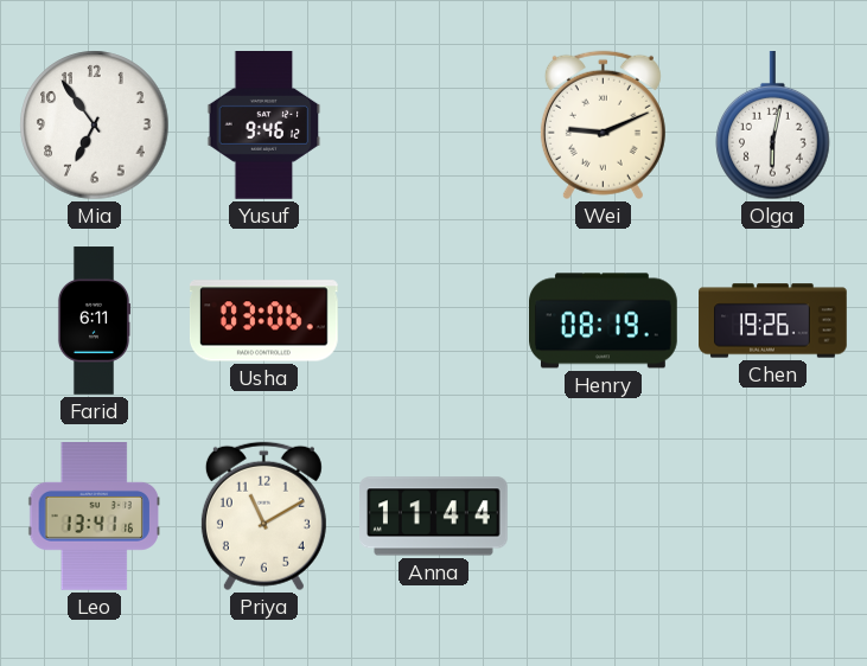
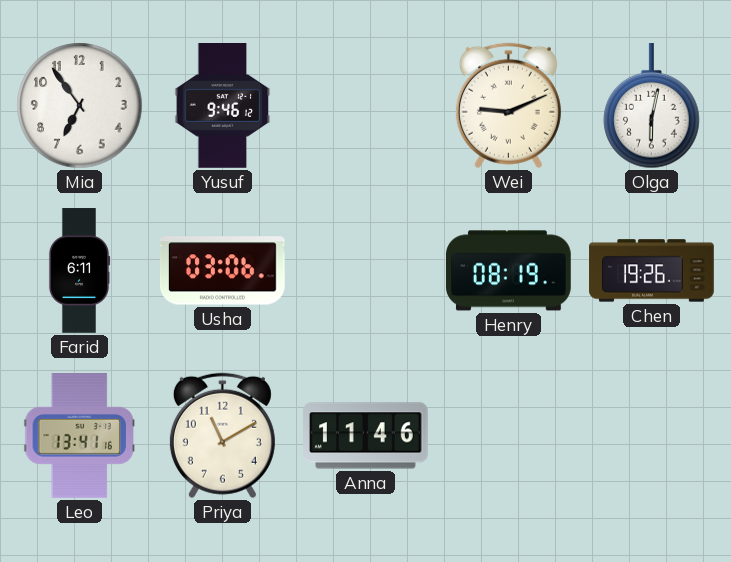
Anna: 11:44 -> 11:46 (366, 436)
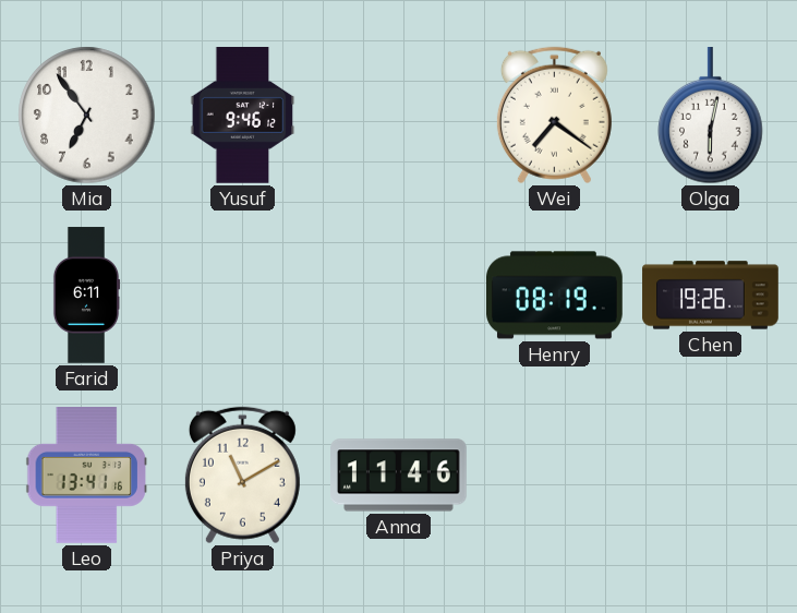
Wei: 9:11 -> 7:21 (554, 116)
Usha: 03:06 -> none (222, 271)
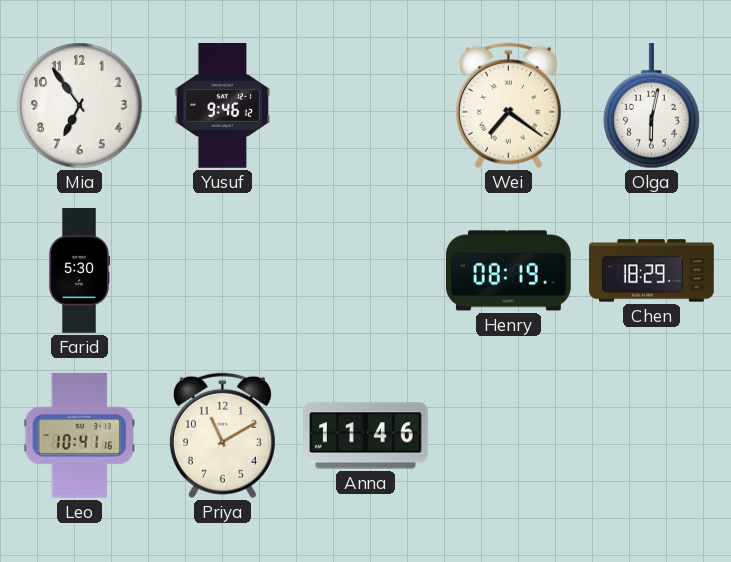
Farid: 6:11 -> 5:30 (79, 271)
Chen: 19:26 -> 18:29 (652, 271)
Leo: 13:41 -> 10:41 (80, 436)
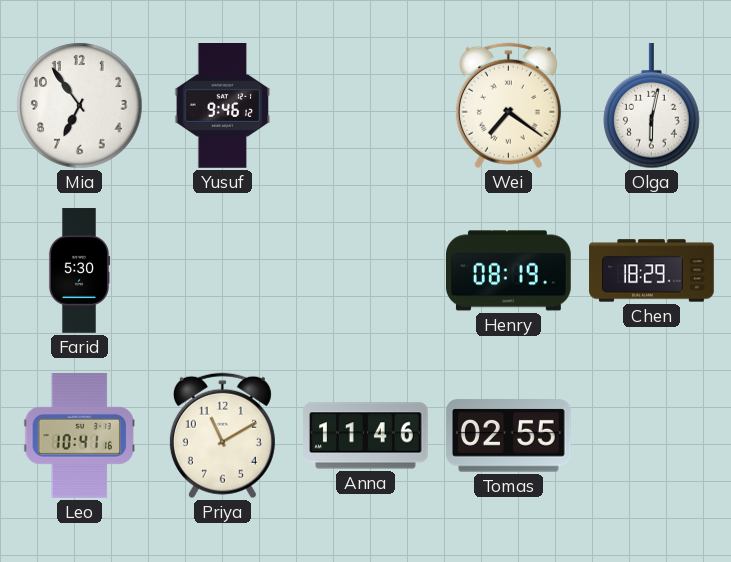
Tomas: none -> 02:55 (508, 436)
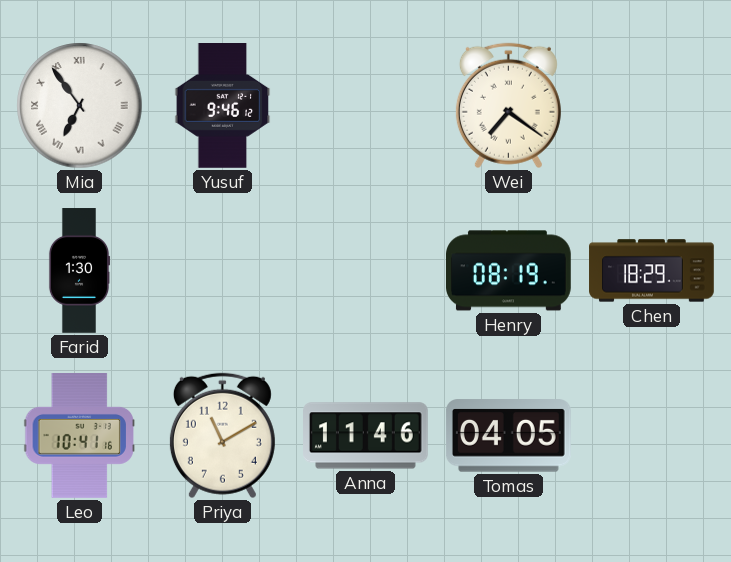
Mia numerals: Arabic -> Roman (80, 106)
Olga: 6:02 -> none (652, 107)
Farid: 5:30 -> 1:30 (79, 271)
Tomas: 02:55 -> 04:05 (508, 436)
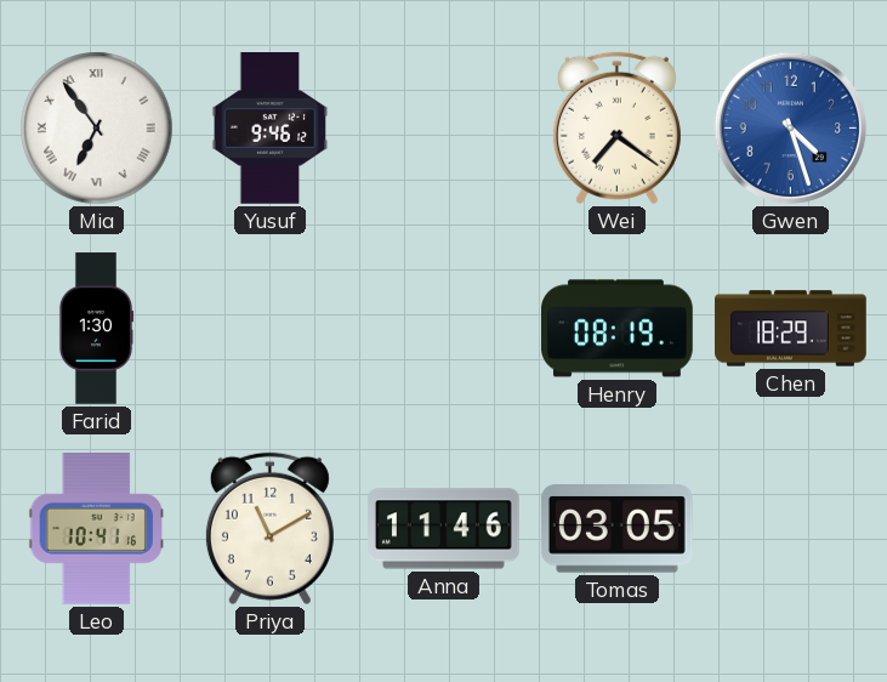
Gwen: none -> 4:27 (791, 129)
Tomas: 04:05 -> 03:05 (616, 529)
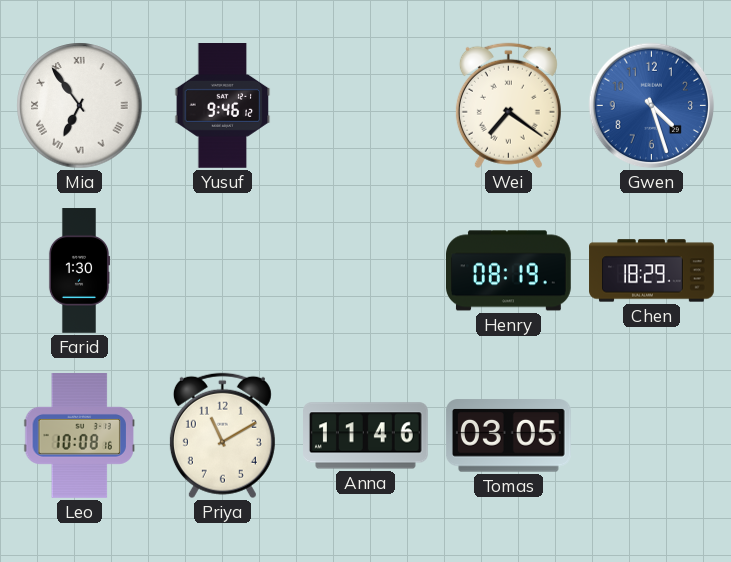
Leo: 10:41 -> 10:08 (80, 436)
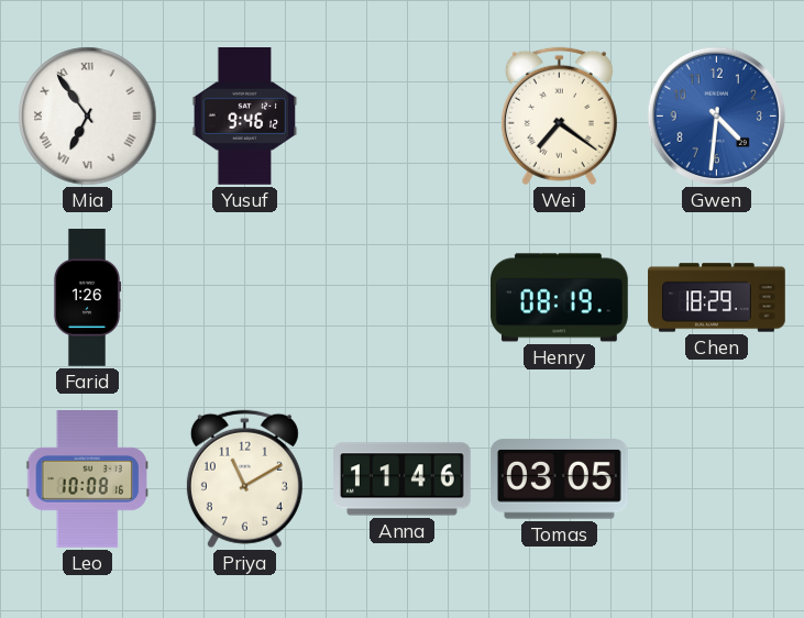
Gwen: 4:27 -> 4:31 (717, 117)
Farid: 1:30 -> 1:26 (87, 298)
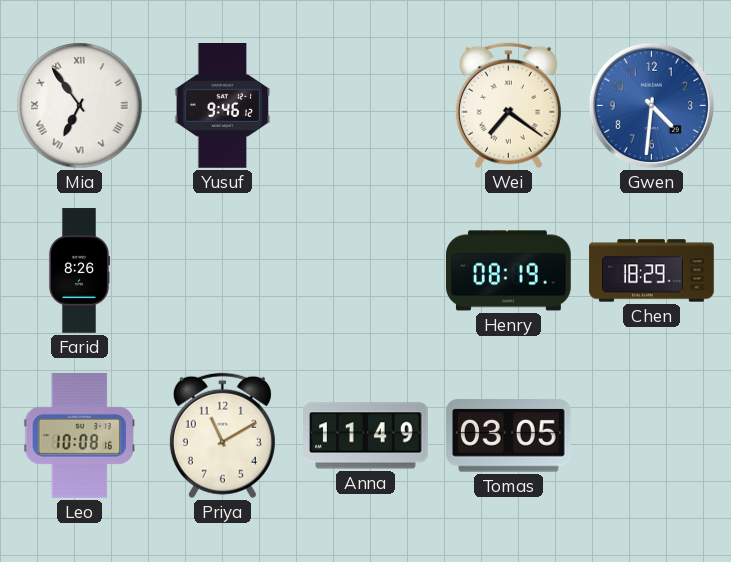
Farid: 1:26 -> 8:26 (79, 271)
Anna: 11:46 -> 11:49 (366, 436)
